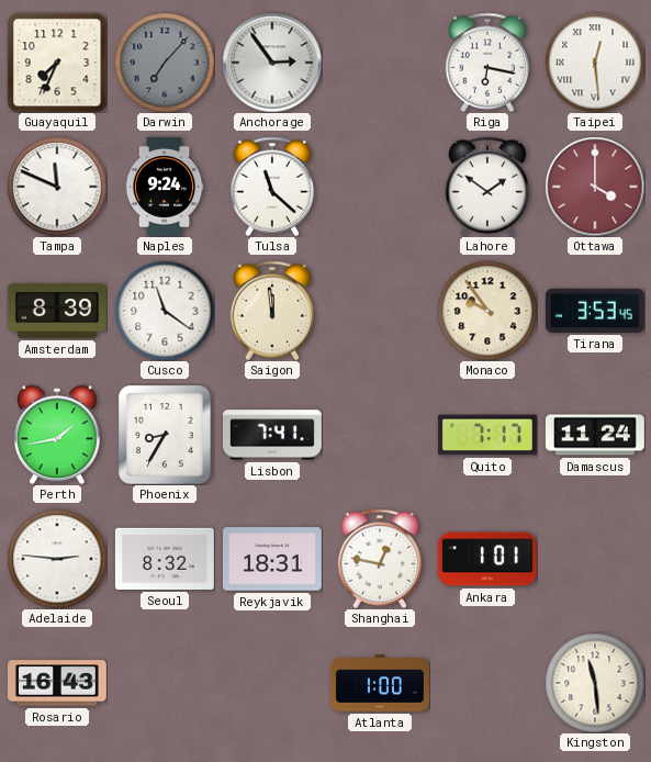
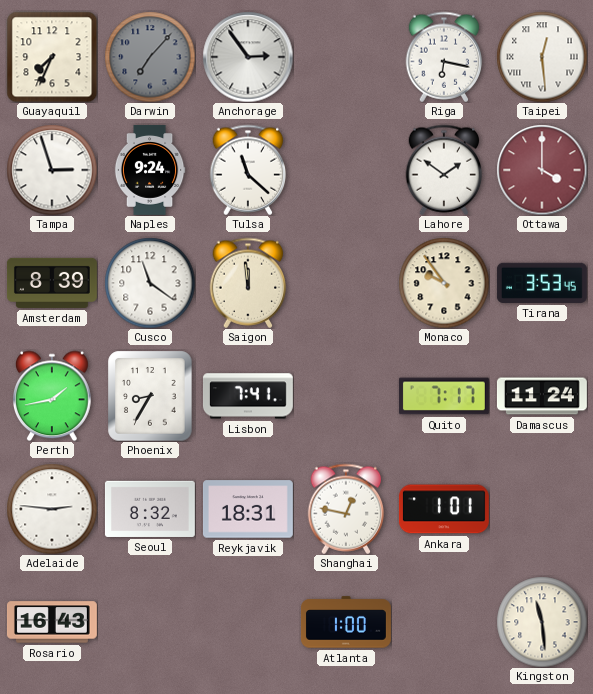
Tampa: 11:49 -> 2:57 (52, 170)
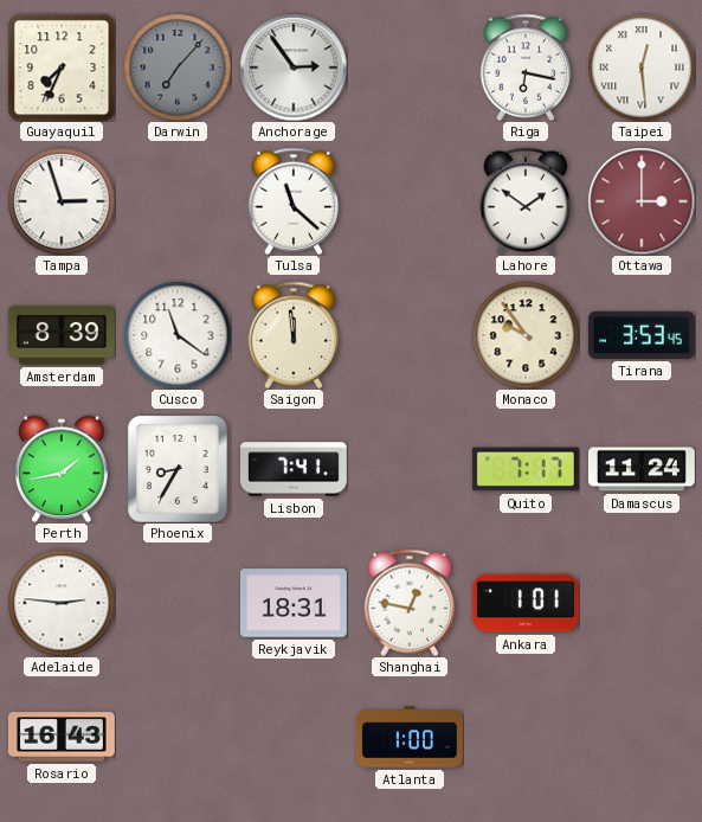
Naples: 9:24 -> none (150, 170)
Ottawa: 4:00 -> 3:00 (642, 201)
Seoul: 8:32 -> none (150, 509)
Kingston: 11:29 -> none (542, 622)
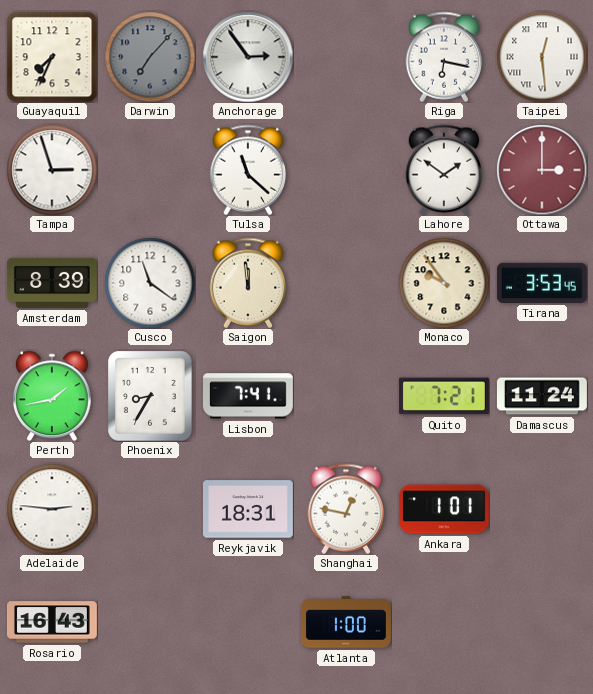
Quito: 7:17 -> 7:21 (444, 396)
